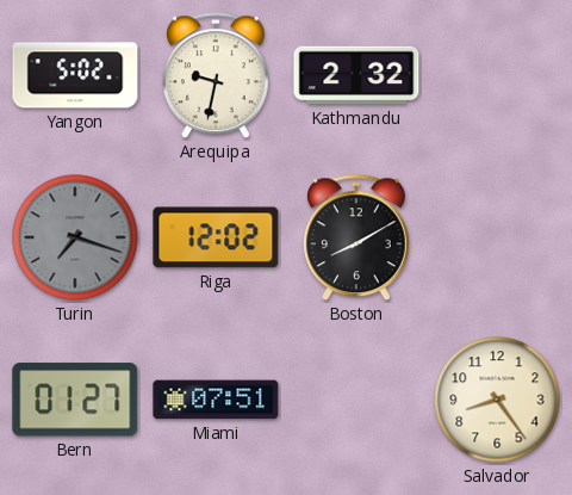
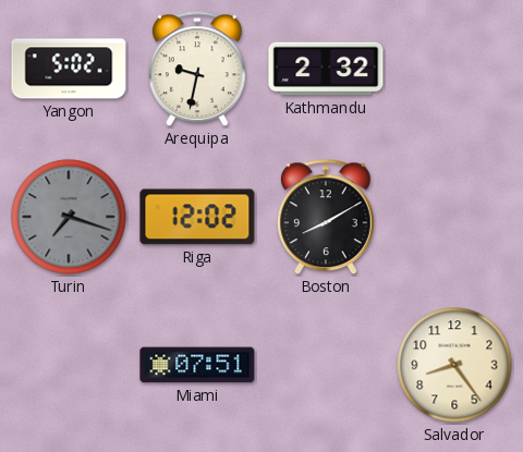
Bern: 01:27 -> none (75, 400)
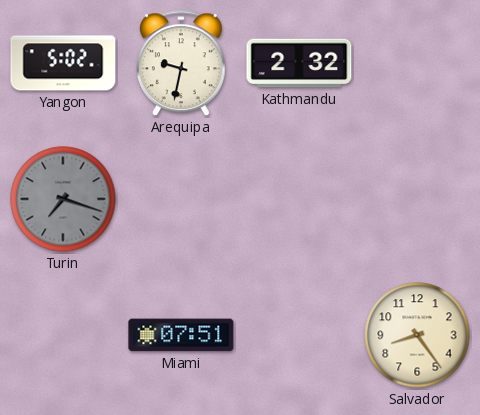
Riga: 12:02 -> none (197, 217)
Boston: 8:10 -> none (327, 218)
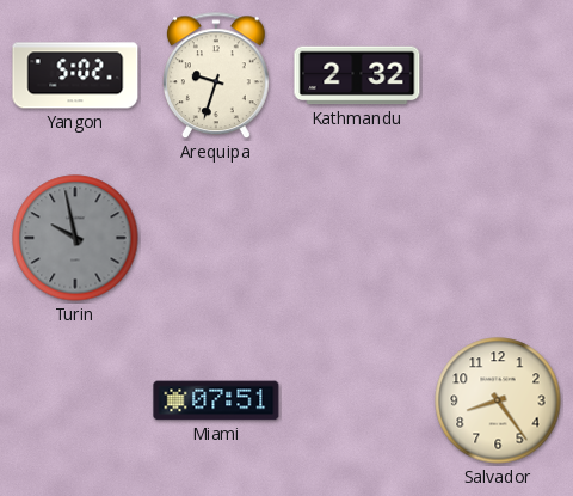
Arequipa: 9:32 -> 9:33 (217, 76)
Turin: 7:18 -> 9:58 (75, 238)
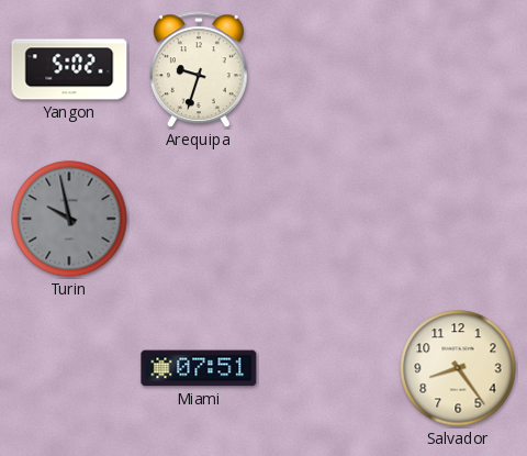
Kathmandu: 2:32 -> none (357, 75)
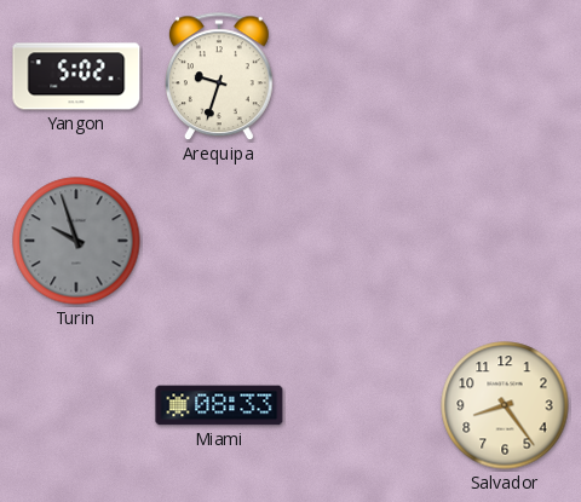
Turin: 9:58 -> 9:57 (76, 241)
Miami: 07:51 -> 08:33 (219, 405)
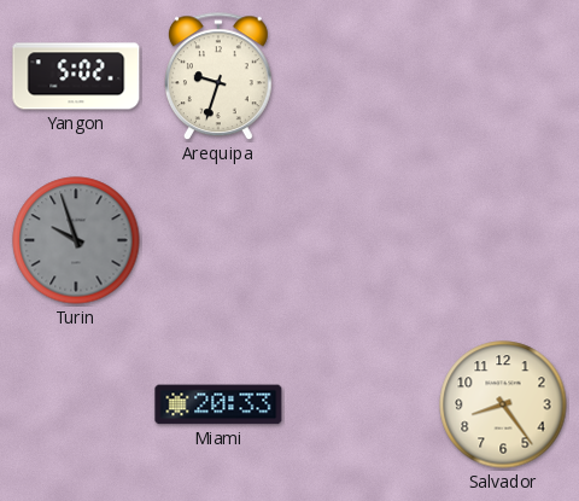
Miami: 08:33 -> 20:33 (218, 404)
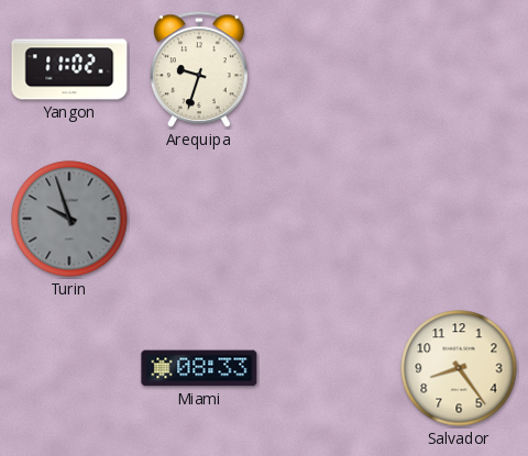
Yangon: 5:02 -> 11:02 (69, 69)
Miami: 20:33 -> 08:33 (199, 368)
